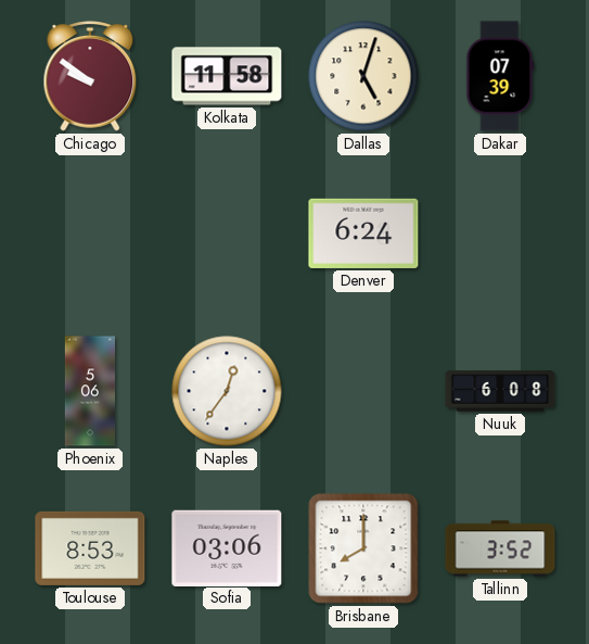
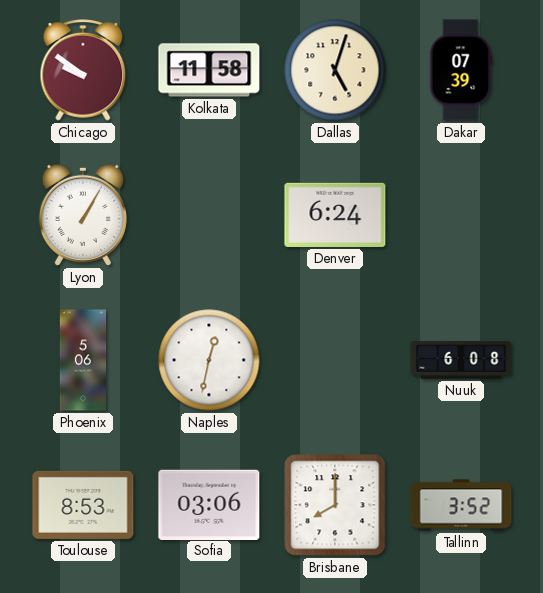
Lyon: none -> 1:05 (83, 215)
Naples: 12:36 -> 12:32 (209, 360)
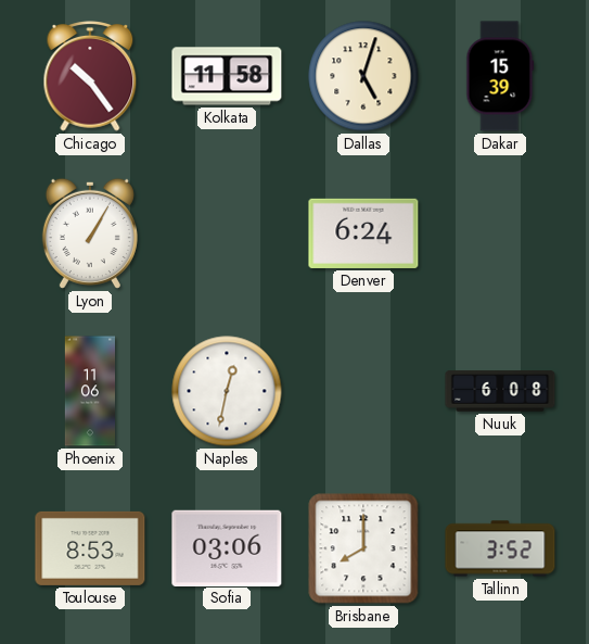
Chicago: 9:51 -> 10:24 (90, 76)
Dakar: 07:39 -> 15:39 (500, 76)
Phoenix: 5:06 -> 11:06 (89, 391)
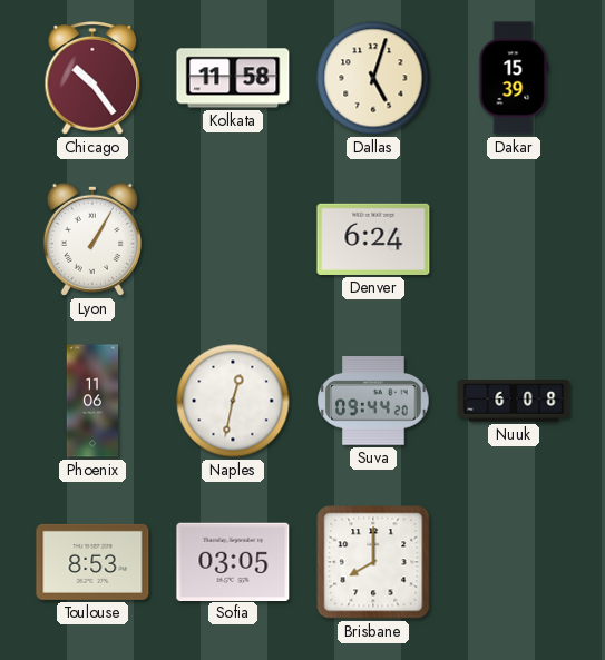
Suva: none -> 09:44 (373, 402)
Sofia: 03:06 -> 03:05 (233, 561)
Tallinn: 3:52 -> none (500, 548)
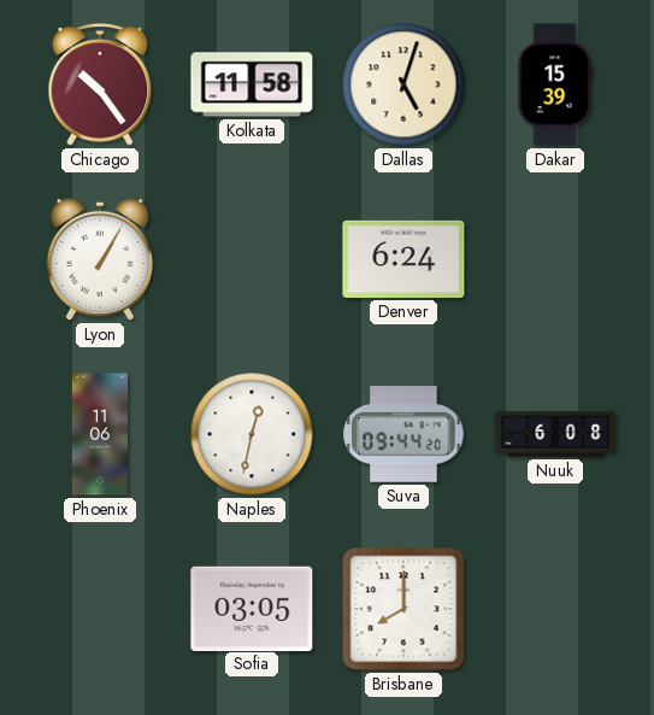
Toulouse: 8:53 -> none (92, 562)
